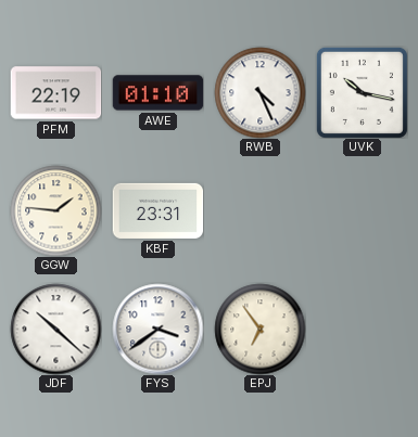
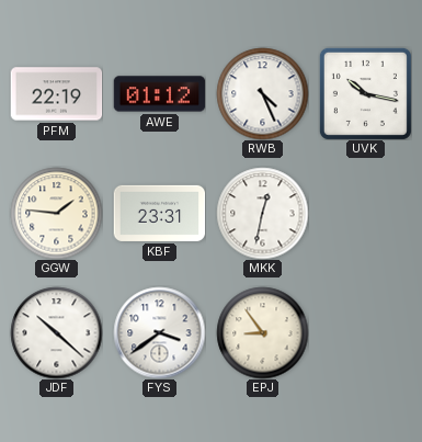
AWE: 01:10 -> 01:12 (159, 94)
MKK: none -> 12:32 (262, 213)
EPJ: 6:54 -> 8:54 (262, 332)
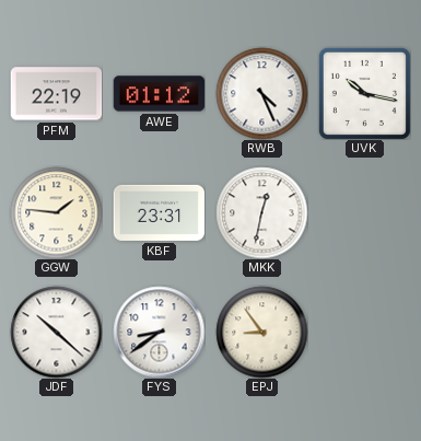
FYS: 3:39 -> 8:39 (159, 332)
